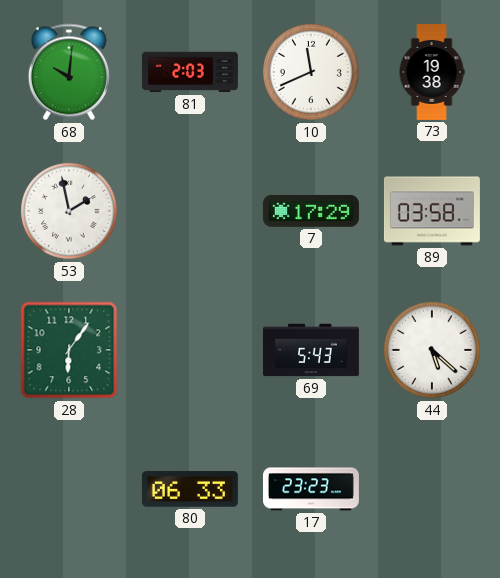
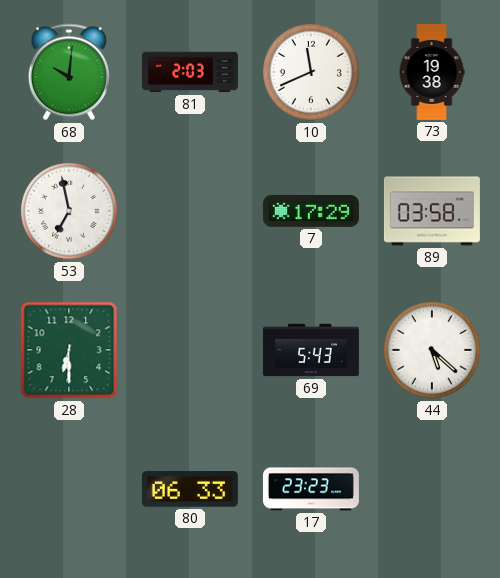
53: 1:58 -> 6:58 (69, 211)
28: 6:06 -> 6:30 (69, 350)
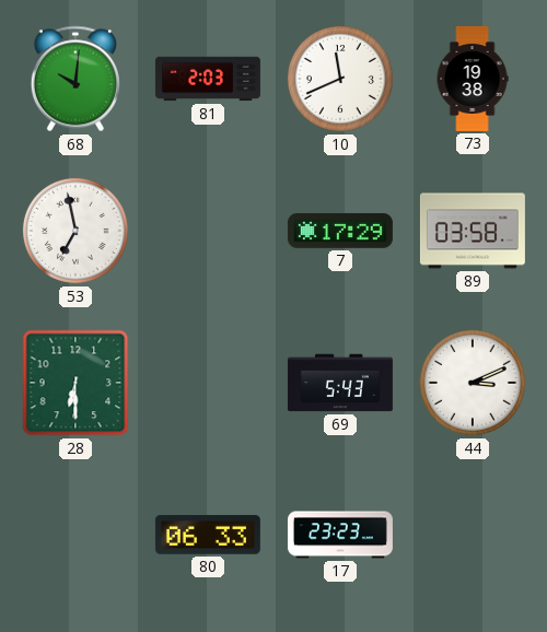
44: 5:22 -> 3:11 (473, 383)
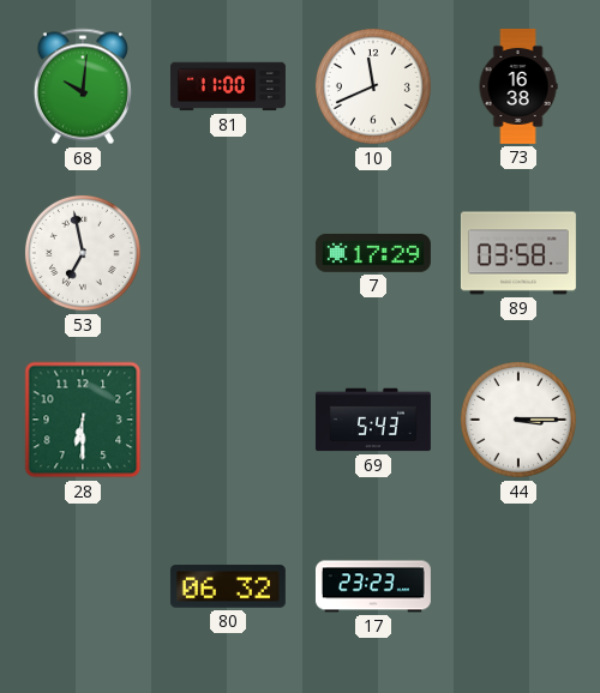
81: 2:03 -> 11:00 (228, 86)
73: 19:38 -> 16:38 (518, 86)
44: 3:11 -> 3:15 (518, 420)
80: 06:33 -> 06:32 (228, 586)
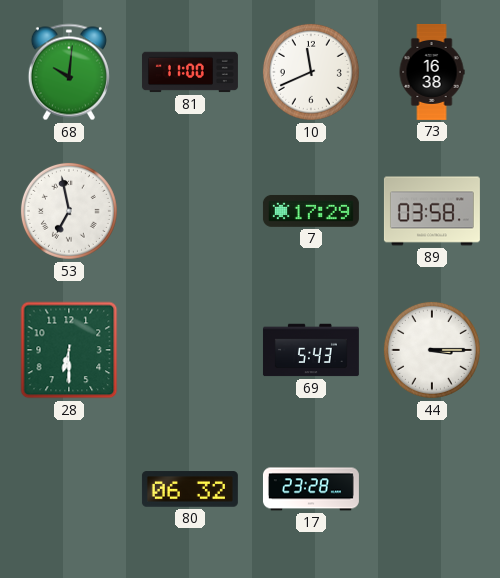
17: 23:23 -> 23:28 (311, 489)
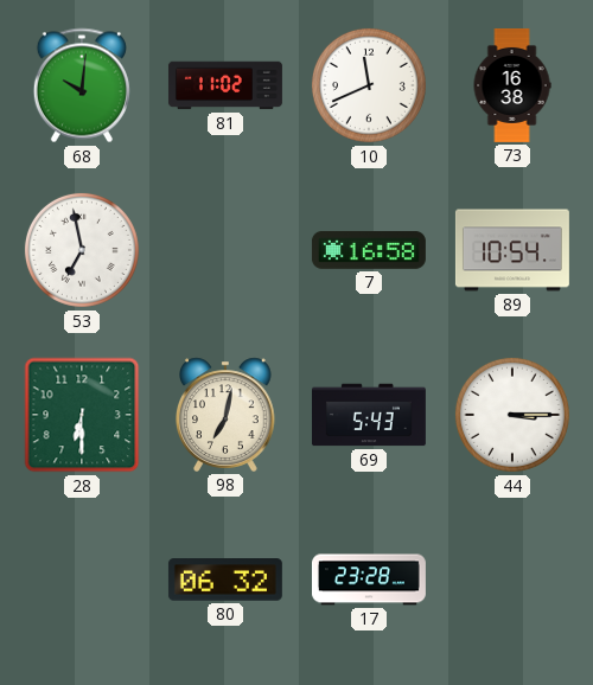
81: 11:00 -> 11:02 (225, 85)
7: 17:29 -> 16:58 (369, 250)
89: 03:58 -> 10:54 (512, 250)
98: none -> 7:02 (227, 415)
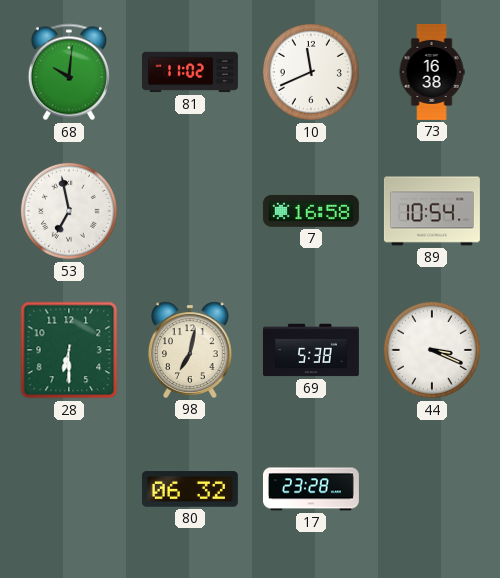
69: 5:43 -> 5:38 (311, 350)
44: 3:15 -> 3:19 (432, 350)
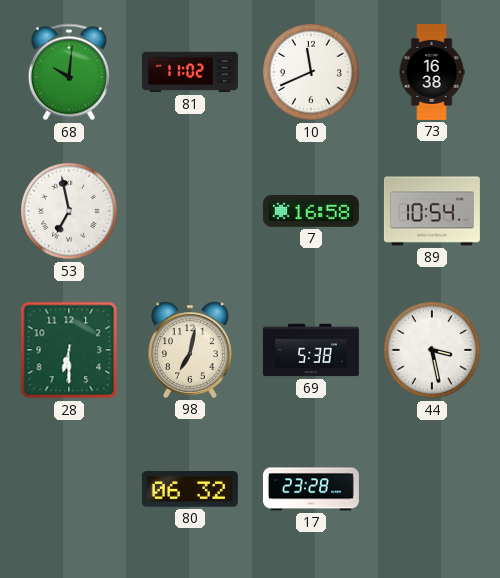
44: 3:19 -> 3:28 (432, 350)
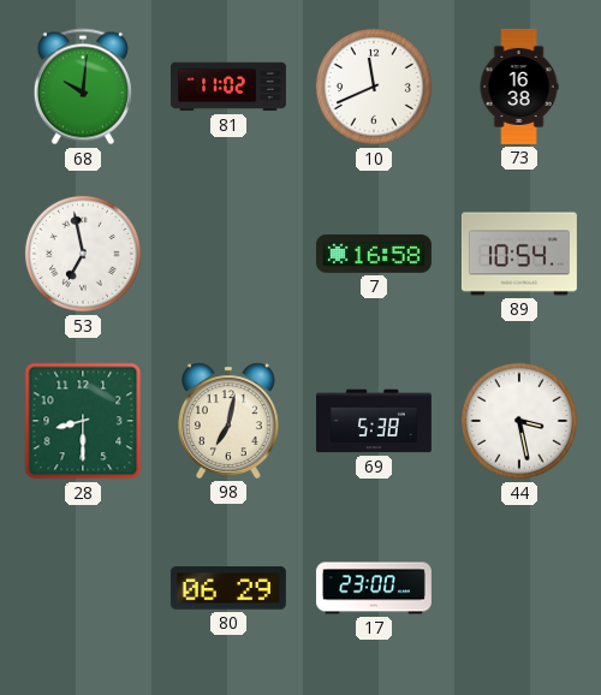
28: 6:30 -> 8:30 (83, 421)
80: 06:32 -> 06:29 (228, 588)
17: 23:28 -> 23:00 (374, 588)
